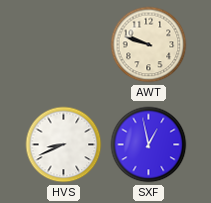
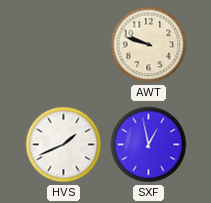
HVS: 8:41 -> 1:41 (64, 145)
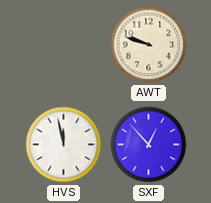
HVS: 1:41 -> 11:58 (64, 145)
SXF: 12:58 -> 12:53 (149, 145)
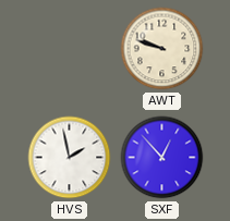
HVS: 11:58 -> 1:58 (70, 158)
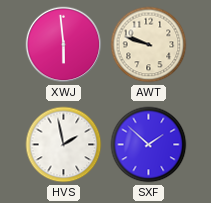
XWJ: none -> 5:59 (64, 45)
SXF: 12:53 -> 1:52 (149, 145)
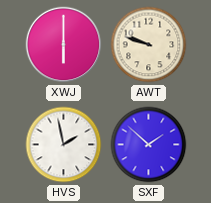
XWJ: 5:59 -> 6:00 (64, 45)
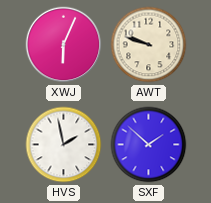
XWJ: 6:00 -> 6:04 (64, 45)
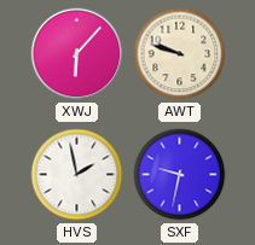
XWJ: 6:04 -> 6:07 (77, 54)
SXF: 1:52 -> 9:32 (180, 175)
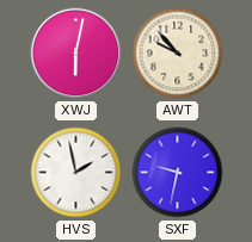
XWJ: 6:07 -> 6:02 (76, 54)
AWT: 9:48 -> 9:53 (178, 54)
